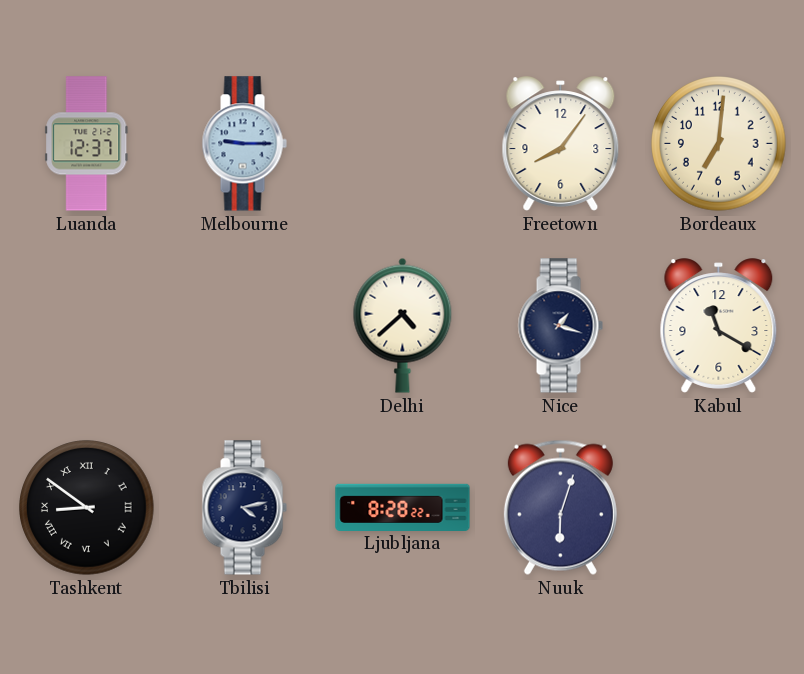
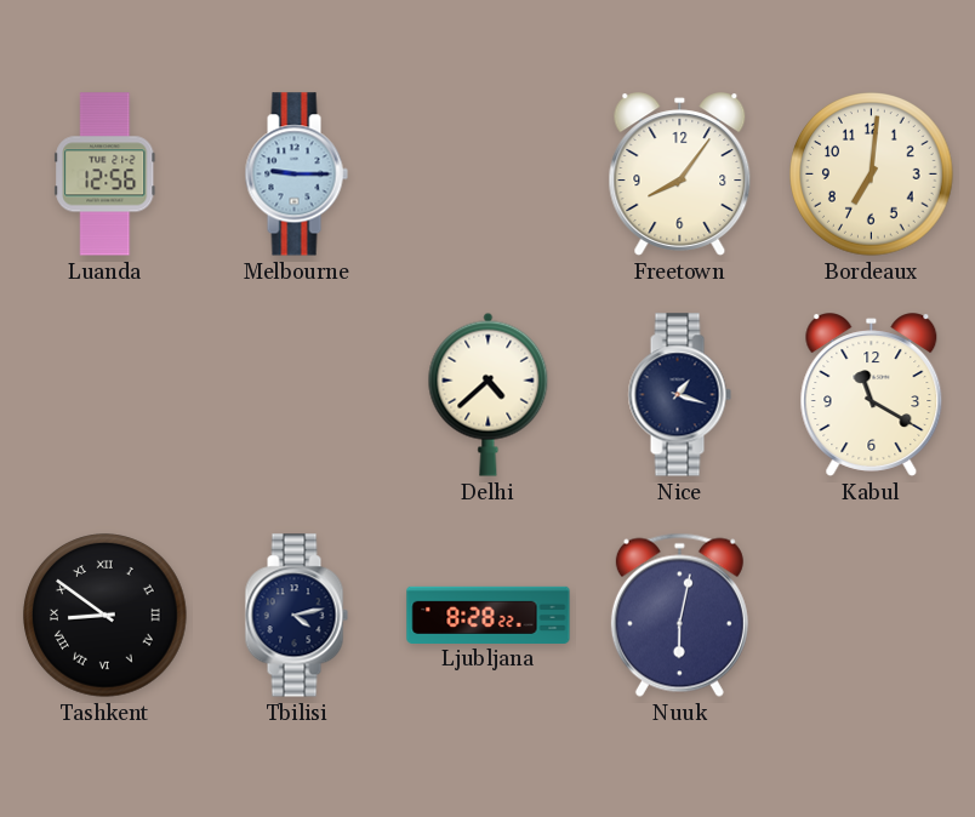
Luanda: 12:37 -> 12:56 (106, 175)
Nuuk: 6:03 -> 6:02 (679, 615)
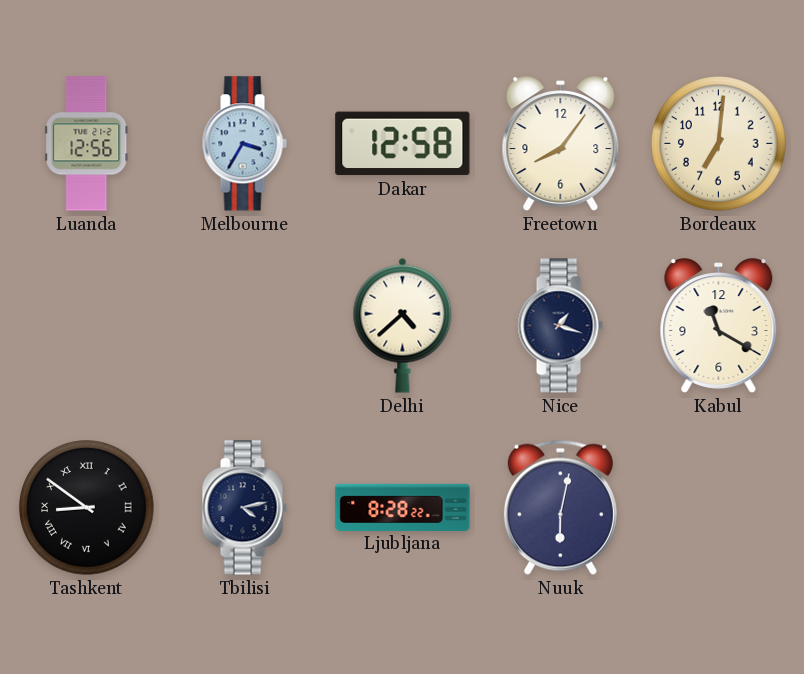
Melbourne: 9:15 -> 3:35 (244, 144)
Dakar: none -> 12:58 (403, 144)
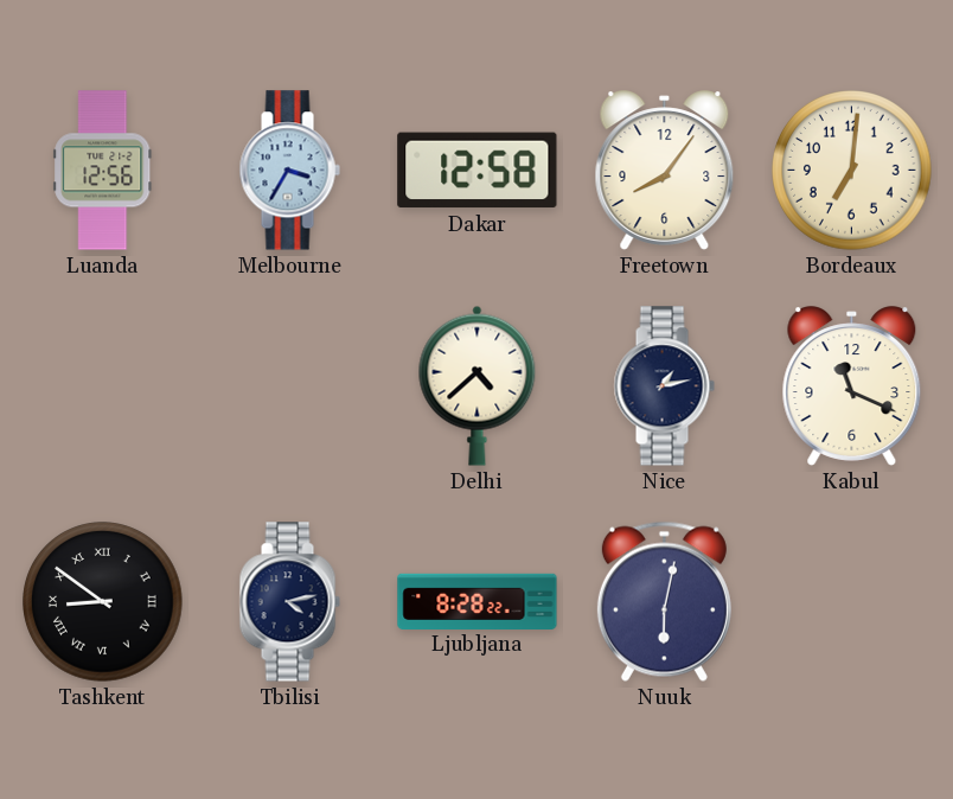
Nice: 1:18 -> 1:13 (664, 386)
Kabul: 11:20 -> 11:19 (852, 386)
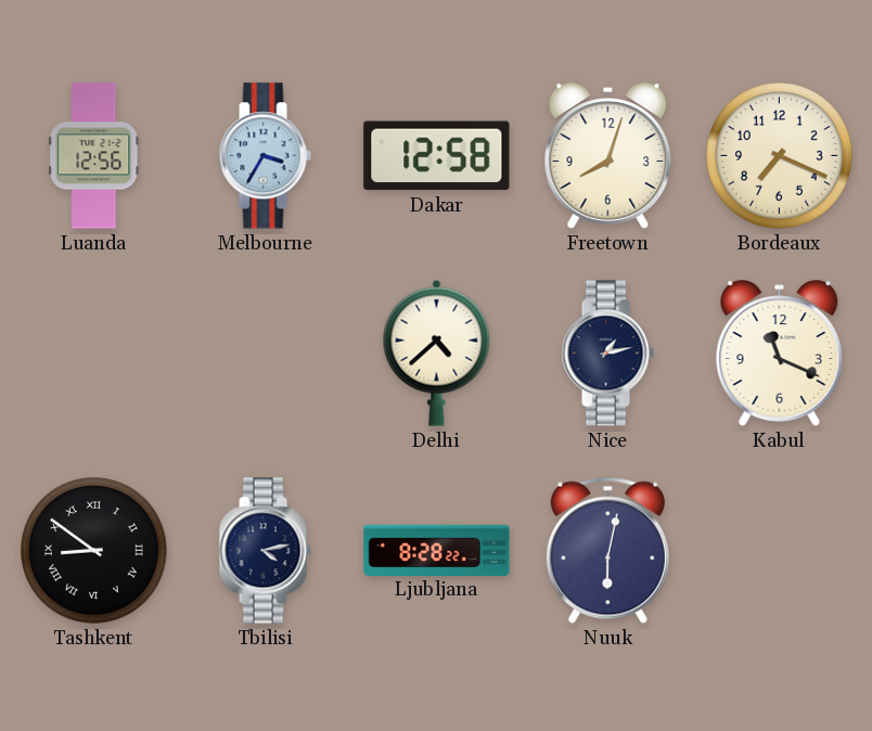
Freetown: 8:06 -> 8:03 (608, 156)
Bordeaux: 7:01 -> 7:19 (780, 156)
